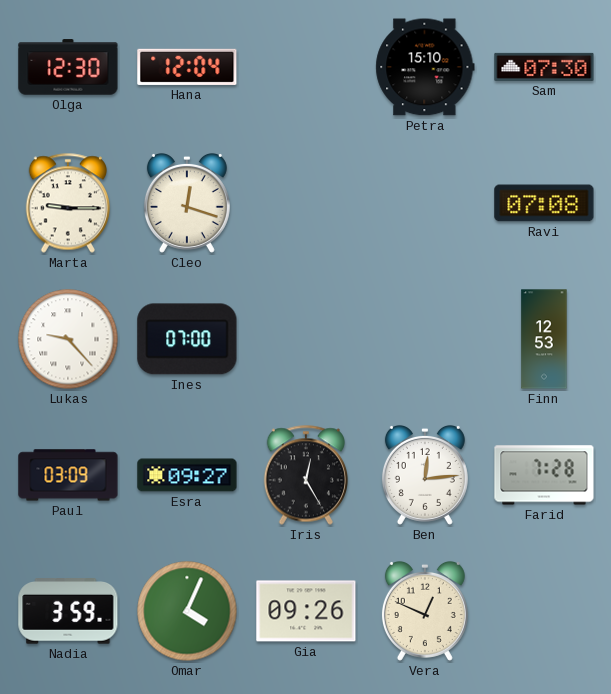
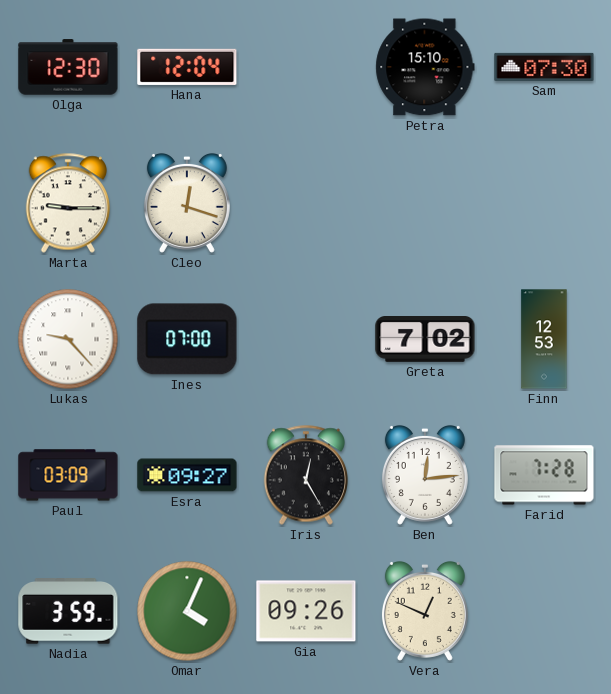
Ravi: 07:08 -> none (544, 203)
Greta: none -> 7:02 (425, 340)
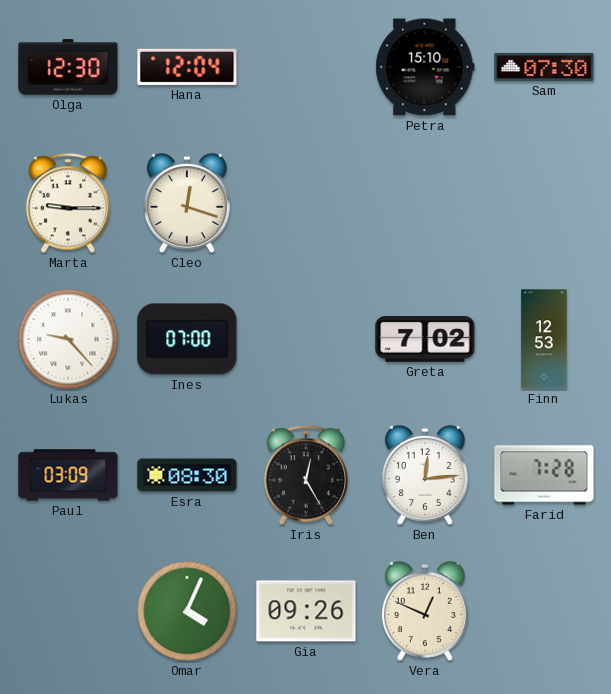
Esra: 09:27 -> 08:30 (187, 475)
Nadia: 3:59 -> none (68, 611)
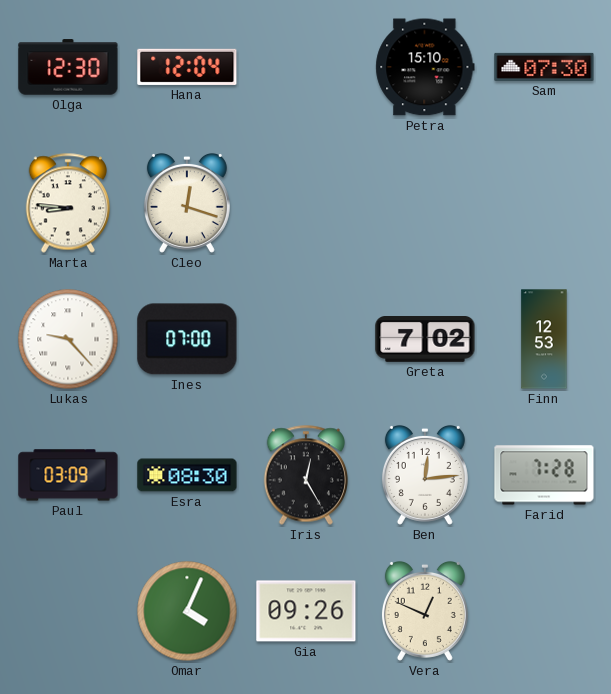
Marta: 9:15 -> 8:46 (67, 203)
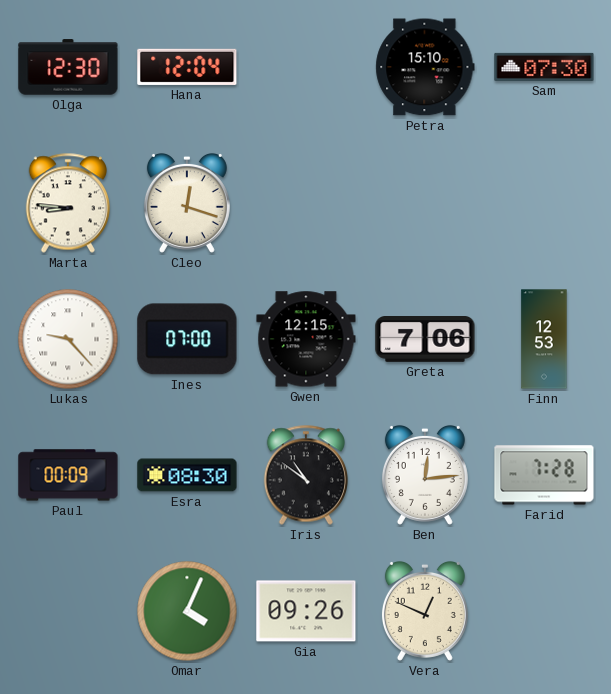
Gwen: none -> 12:15 (306, 339)
Greta: 7:02 -> 7:06 (425, 340)
Paul: 03:09 -> 00:09 (68, 475)
Iris: 12:25 -> 10:51 (305, 475)
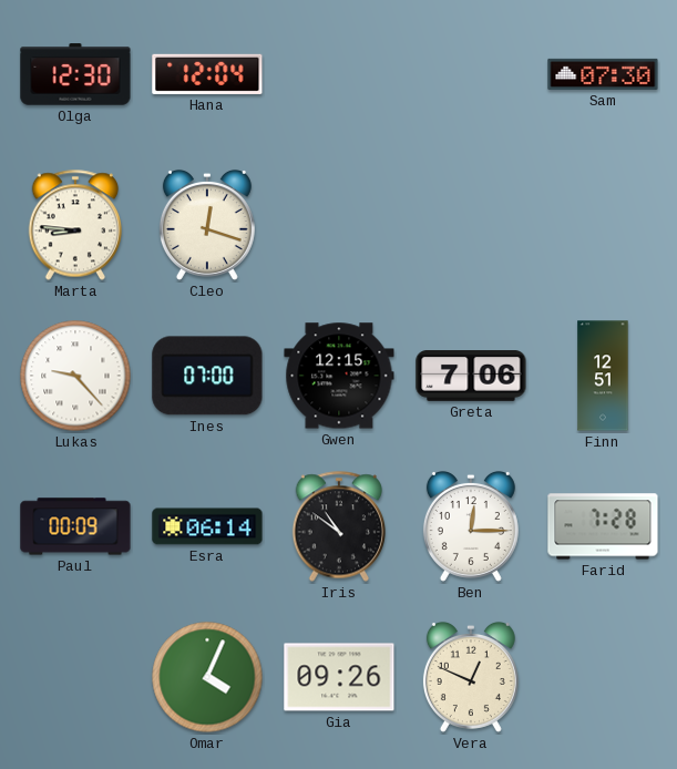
Petra: 15:10 -> none (425, 67)
Finn: 12:53 -> 12:51 (603, 376)
Esra: 08:30 -> 06:14 (207, 526)
Ben: 12:14 -> 12:15 (471, 526)
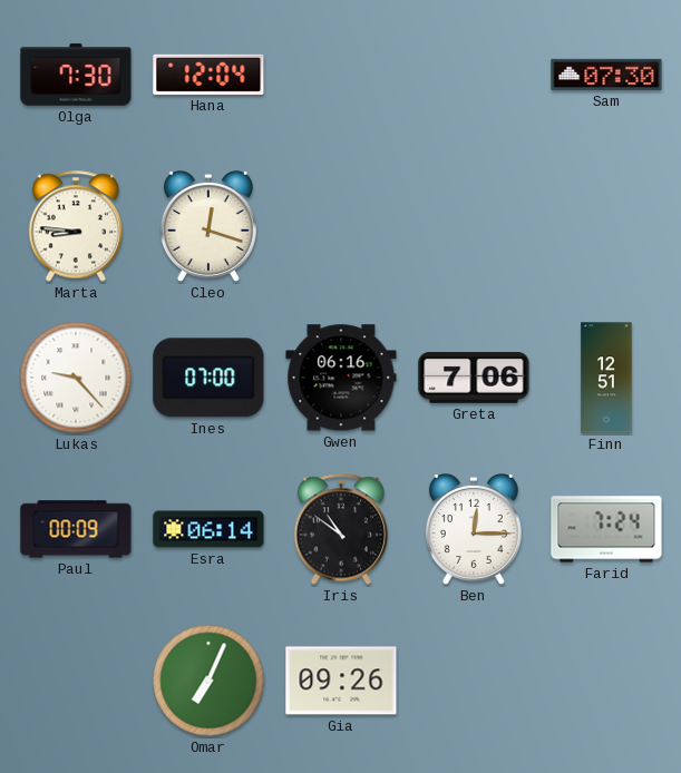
Olga: 12:30 -> 7:30 (76, 75)
Gwen: 12:15 -> 06:16 (341, 378)
Farid: 7:28 -> 7:24 (606, 529)
Omar: 4:04 -> 7:04 (208, 681)
Vera: 12:49 -> none (471, 677)
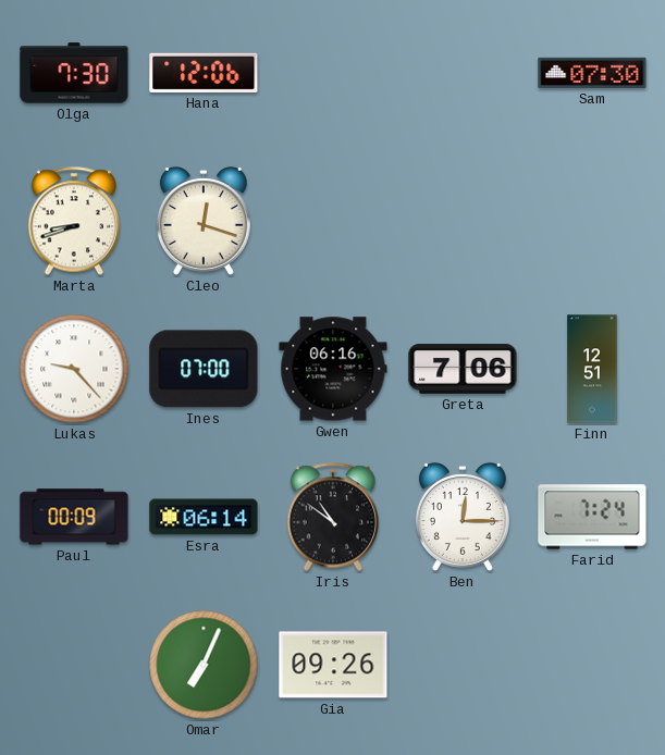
Hana: 12:04 -> 12:06 (204, 73)
Marta: 8:46 -> 8:42 (73, 221)
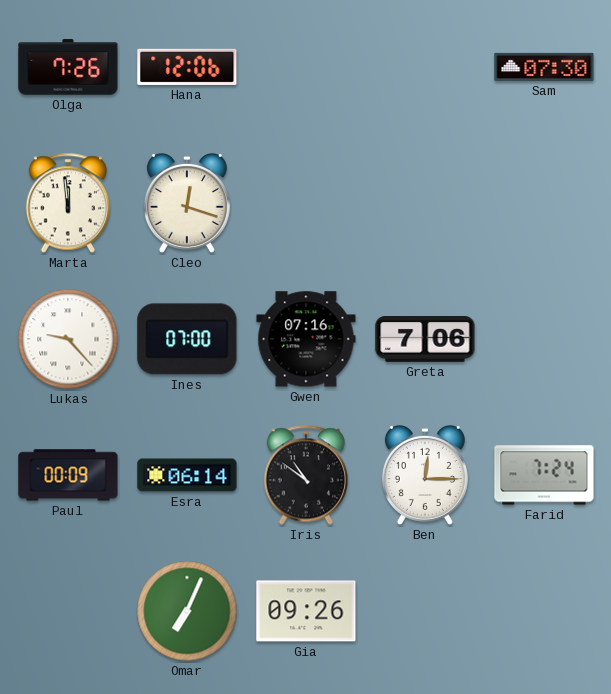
Olga: 7:30 -> 7:26 (68, 67)
Marta: 8:42 -> 11:59 (67, 203)
Gwen: 06:16 -> 07:16 (306, 339)
Finn: 12:51 -> none (592, 369)
